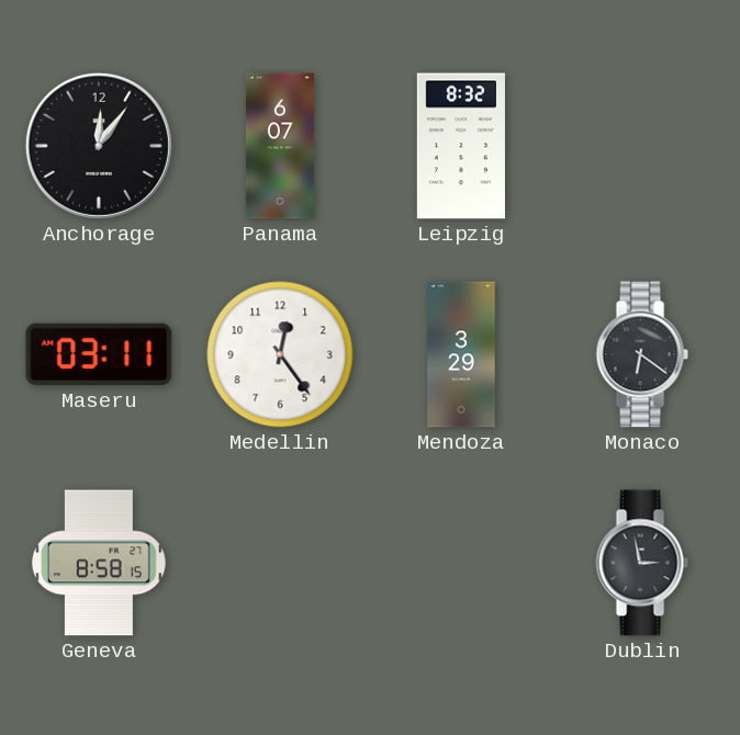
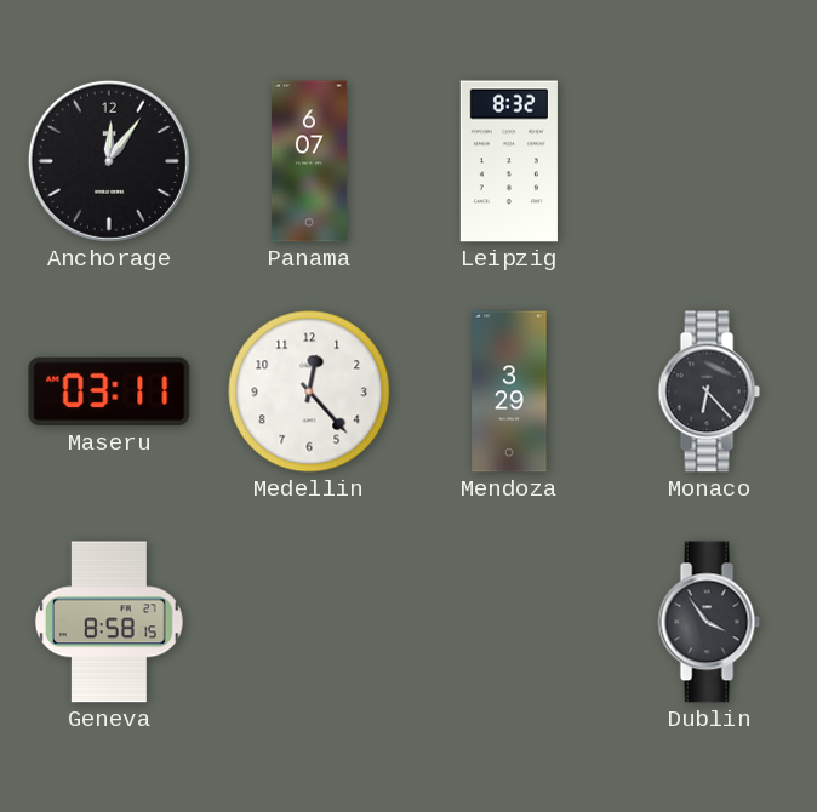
Medellin: 12:24 -> 12:23 (309, 391)
Monaco: 6:21 -> 6:23 (709, 391)
Dublin: 2:58 -> 3:54 (709, 622)
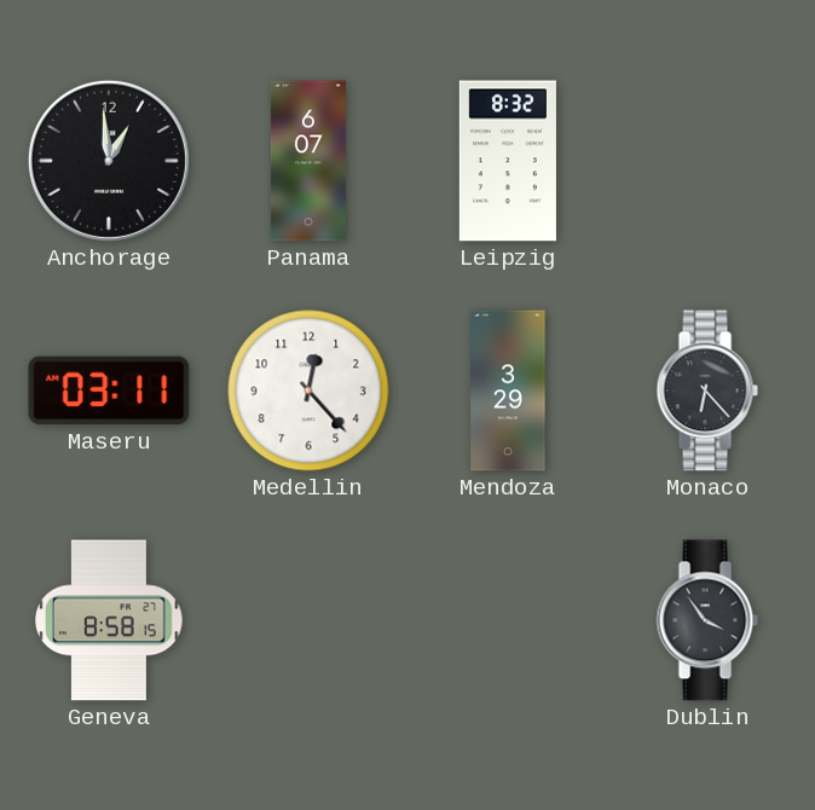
Anchorage: 12:06 -> 12:59 (109, 161)
